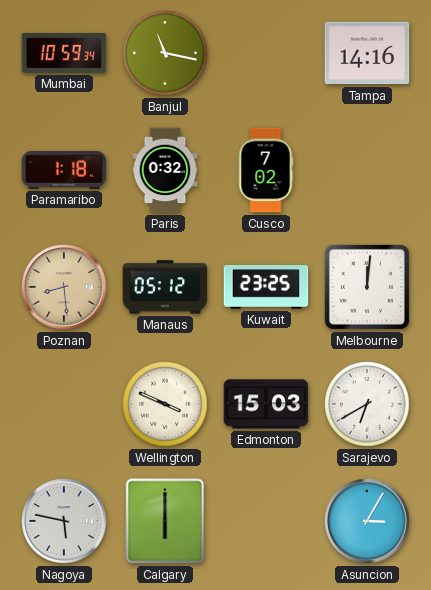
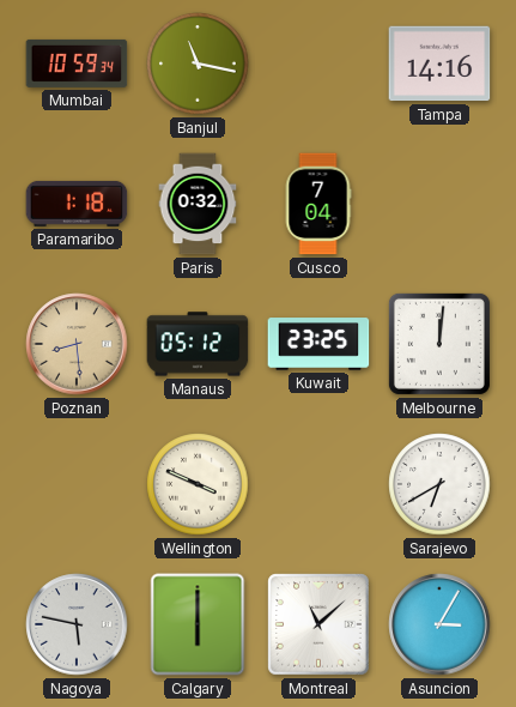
Cusco: 7:02 -> 7:04 (318, 204)
Edmonton: 15:03 -> none (266, 404)
Montreal: none -> 11:08 (318, 624)
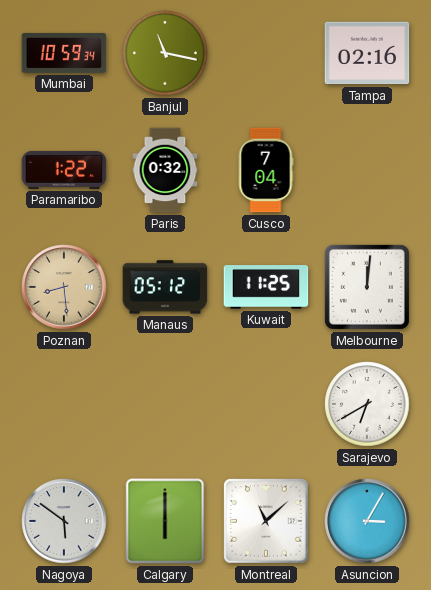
Tampa: 14:16 -> 02:16 (367, 53)
Paramaribo: 1:18 -> 1:22 (64, 170)
Kuwait: 23:25 -> 11:25 (266, 287)
Wellington: 3:49 -> none (198, 484)
Nagoya: 5:47 -> 5:51 (64, 521)
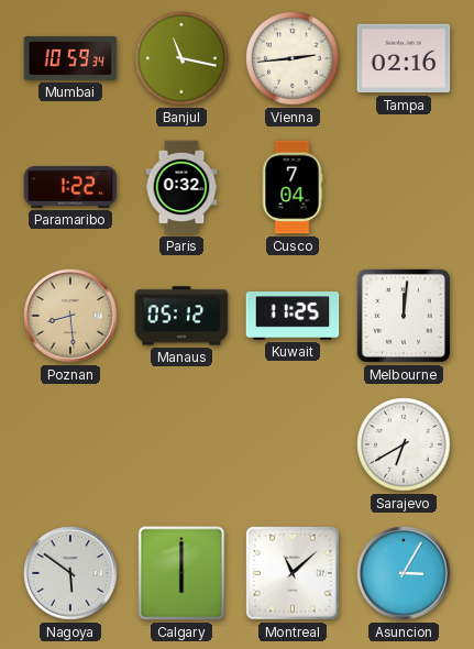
Vienna: none -> 2:44 (293, 58)
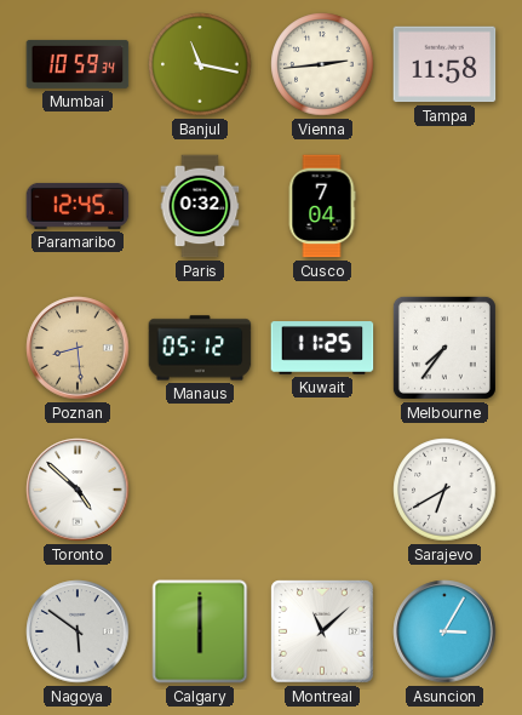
Tampa: 02:16 -> 11:58 (444, 64)
Paramaribo: 1:22 -> 12:45 (78, 206)
Melbourne: 12:01 -> 7:36 (444, 348)
Toronto: none -> 4:52 (78, 490)
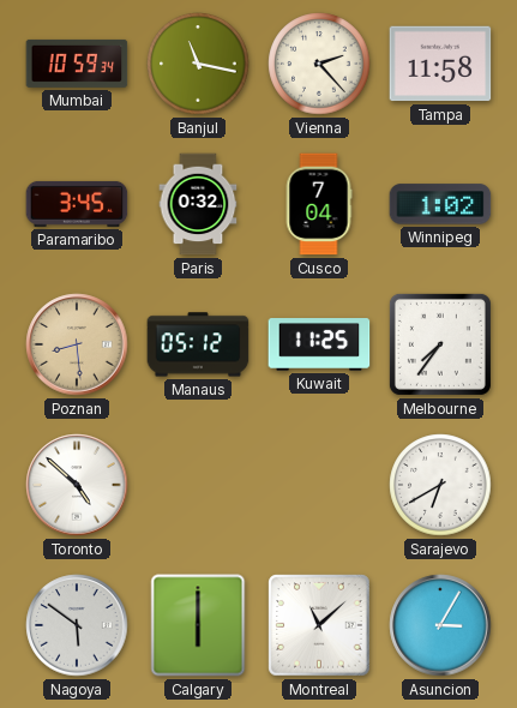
Vienna: 2:44 -> 2:23 (319, 64)
Paramaribo: 12:45 -> 3:45 (77, 204)
Winnipeg: none -> 1:02 (440, 204)
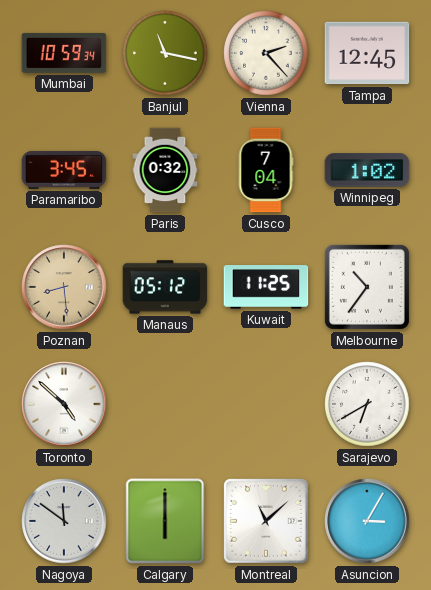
Tampa: 11:58 -> 12:45 (367, 53)
Melbourne: 7:36 -> 10:36 (367, 287)
Nagoya: 5:51 -> 11:51 (64, 521)
